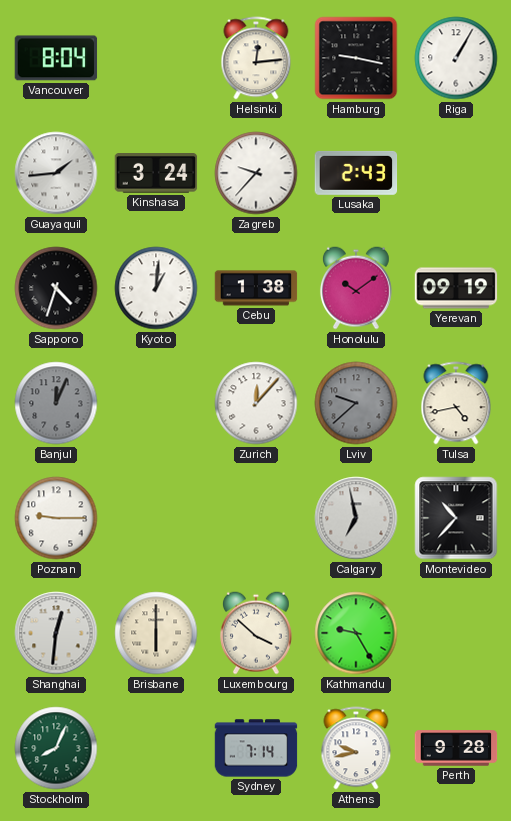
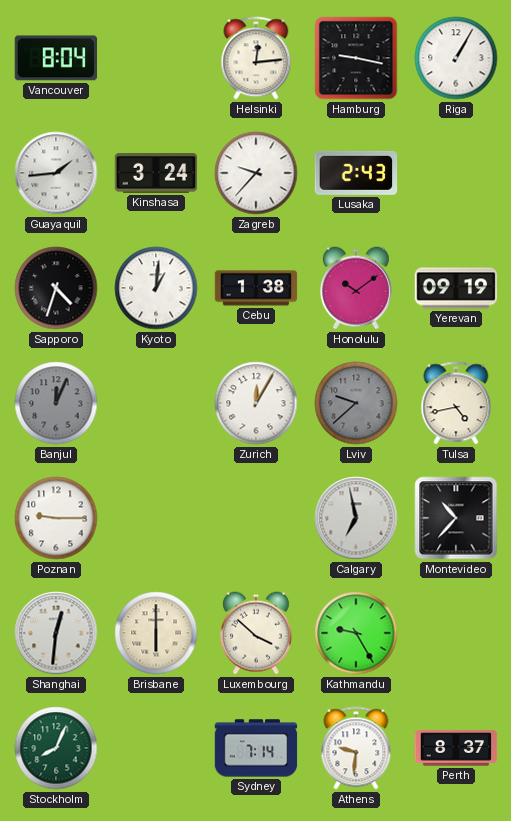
Zurich: 12:07 -> 12:05 (256, 403)
Athens: 9:43 -> 9:31 (356, 748)
Perth: 9:28 -> 8:37 (456, 748)
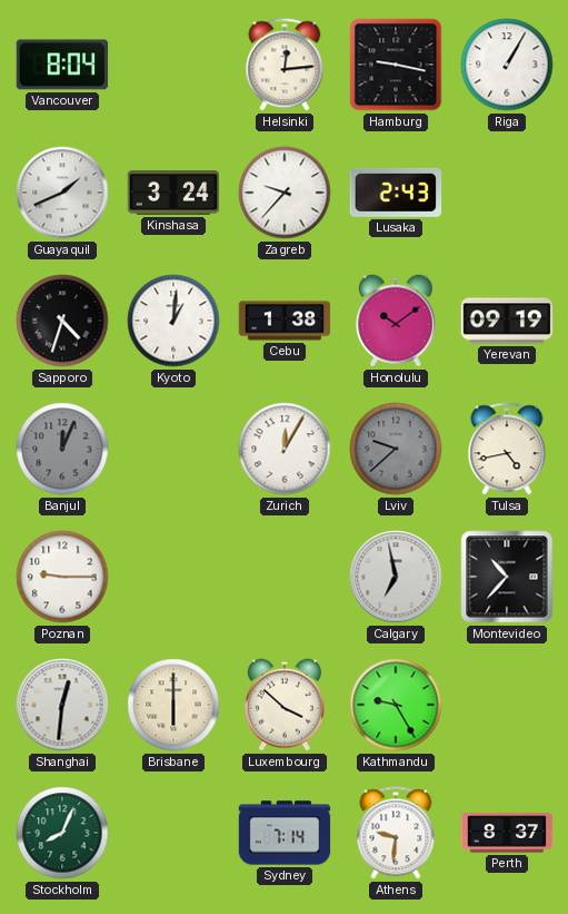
Guayaquil: 1:44 -> 1:41 (62, 193)
